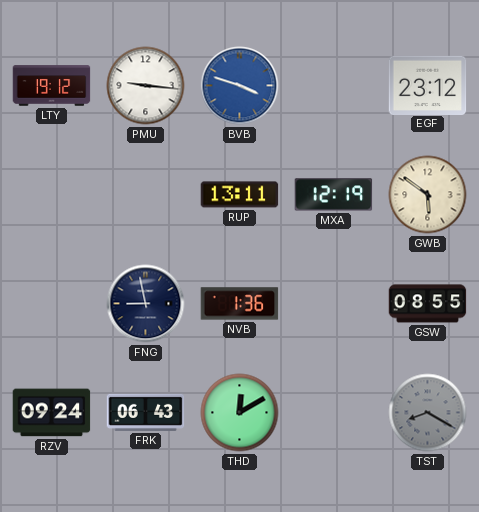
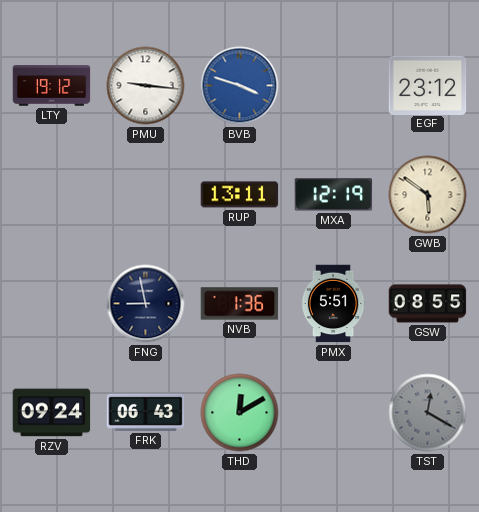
PMX: none -> 5:51 (333, 304)
TST: 8:20 -> 12:20 (428, 413)
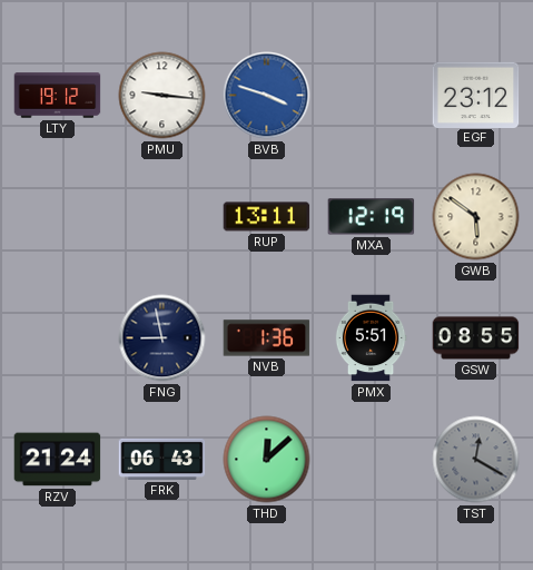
RZV: 09:24 -> 21:24 (58, 460)
THD: 12:10 -> 12:08 (267, 460)
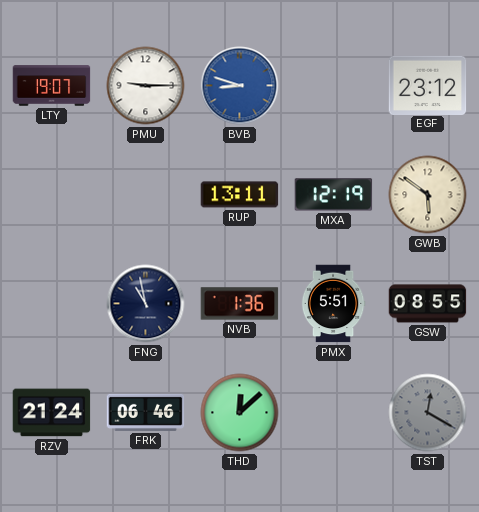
LTY: 19:12 -> 19:07 (52, 86)
PMU: 9:16 -> 9:15 (146, 86)
BVB: 3:48 -> 8:48 (240, 86)
FNG: 8:58 -> 10:58 (146, 304)
FRK: 06:43 -> 06:46 (146, 412)
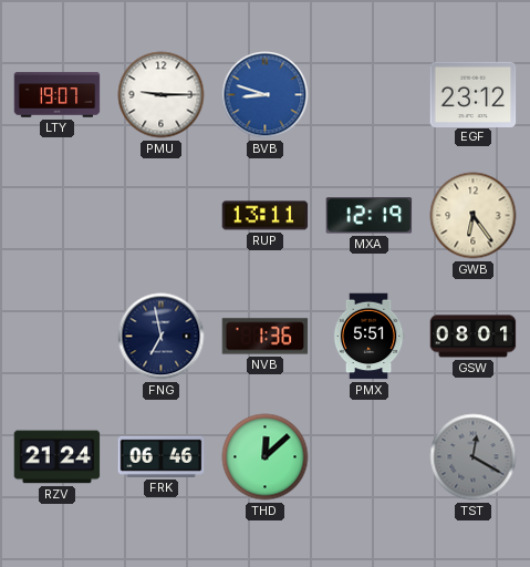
GWB: 5:51 -> 6:24 (474, 216)
FNG: 10:58 -> 6:58 (162, 337)
GSW: 08:55 -> 08:01 (474, 337)
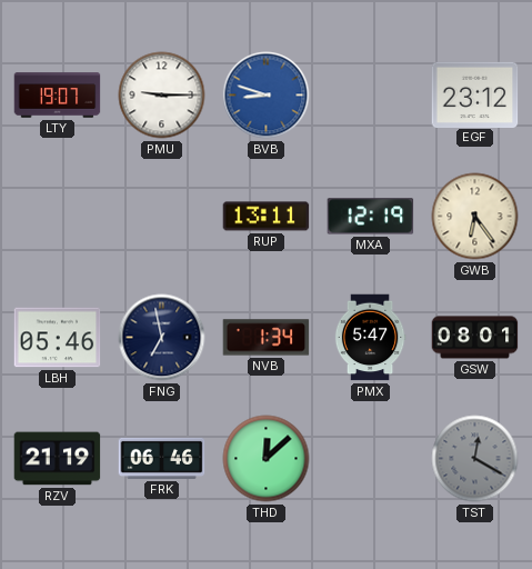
LBH: none -> 05:46 (58, 338)
NVB: 1:36 -> 1:34 (267, 338)
PMX: 5:51 -> 5:47 (370, 338)
RZV: 21:24 -> 21:19 (58, 459)
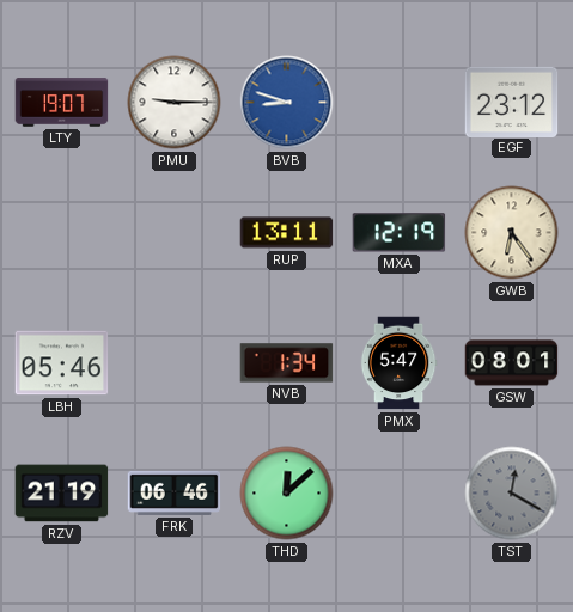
FNG: 6:58 -> none (162, 338)
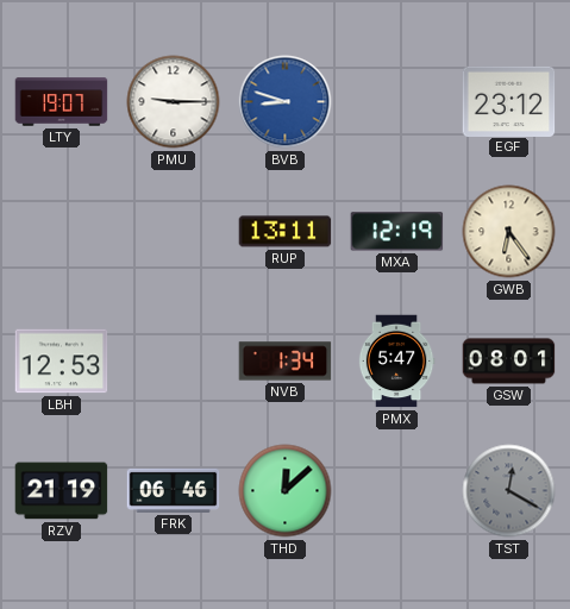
LBH: 05:46 -> 12:53 (62, 362)
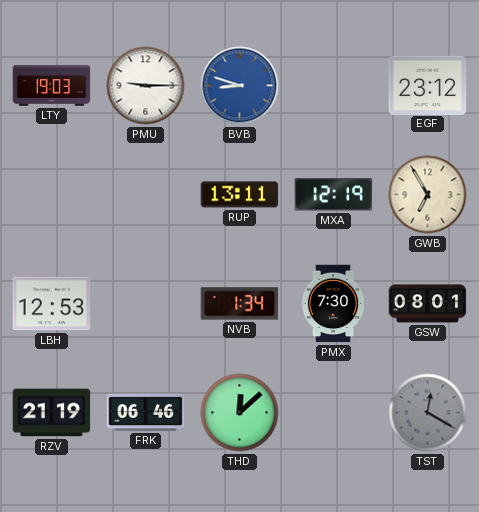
LTY: 19:07 -> 19:03 (52, 86)
GWB: 6:24 -> 6:55 (428, 195)
PMX: 5:47 -> 7:30 (333, 304)
